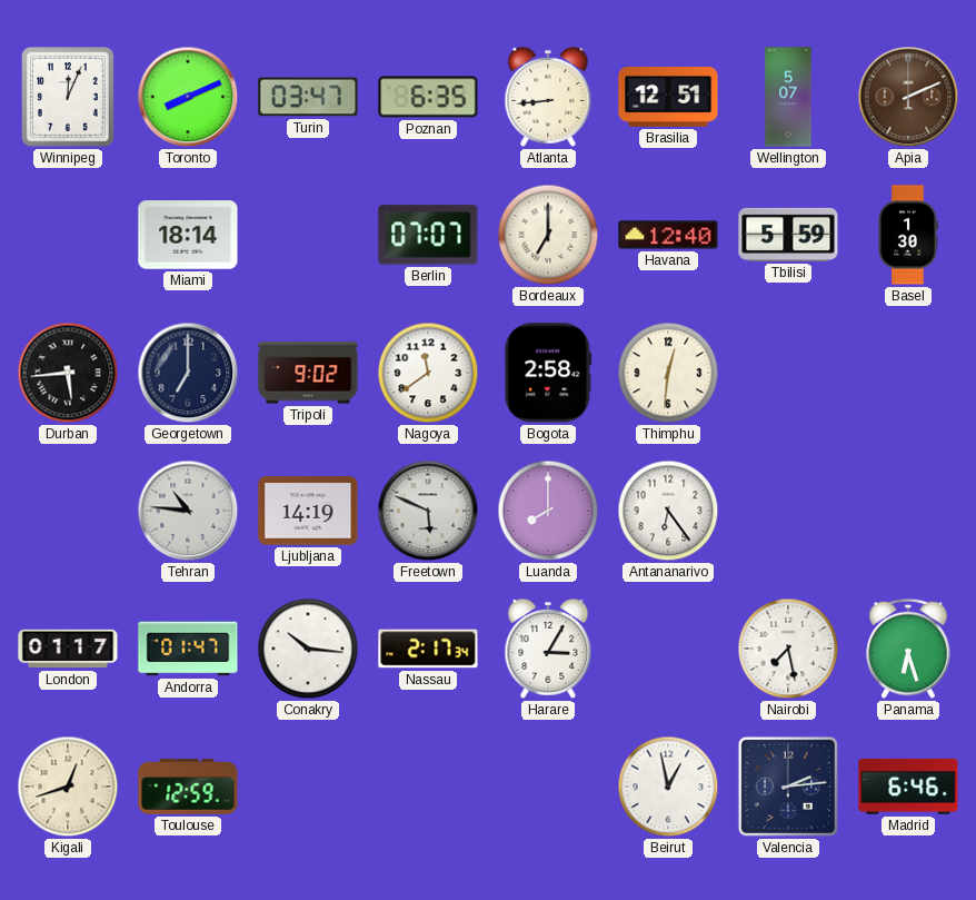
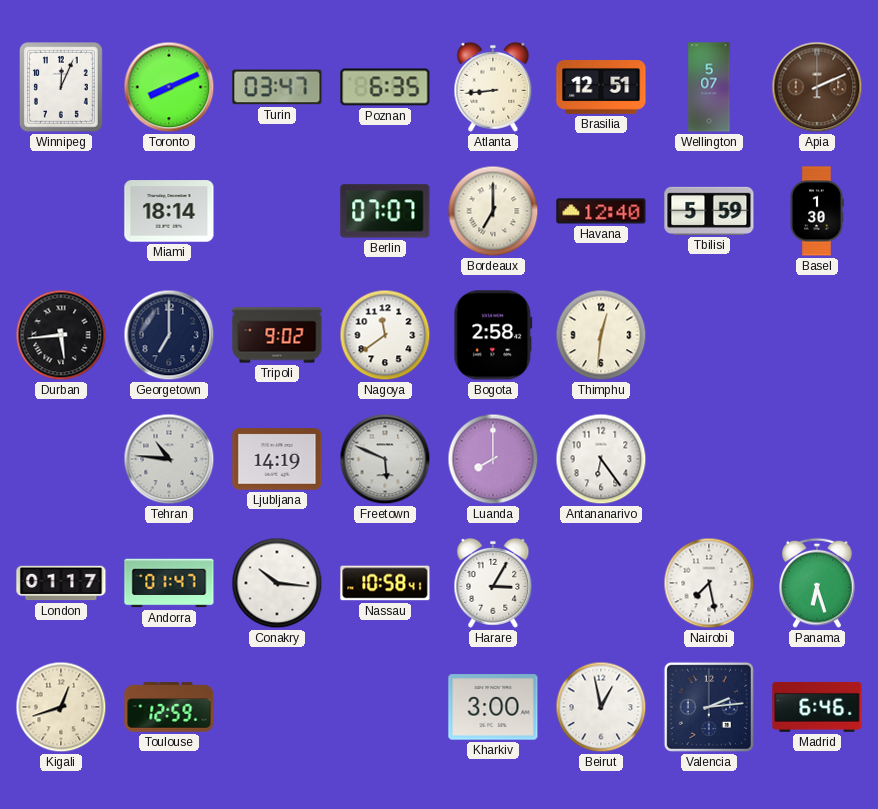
Nassau: 2:17 -> 10:58 (385, 583)
Kharkiv: none -> 3:00 (493, 707)
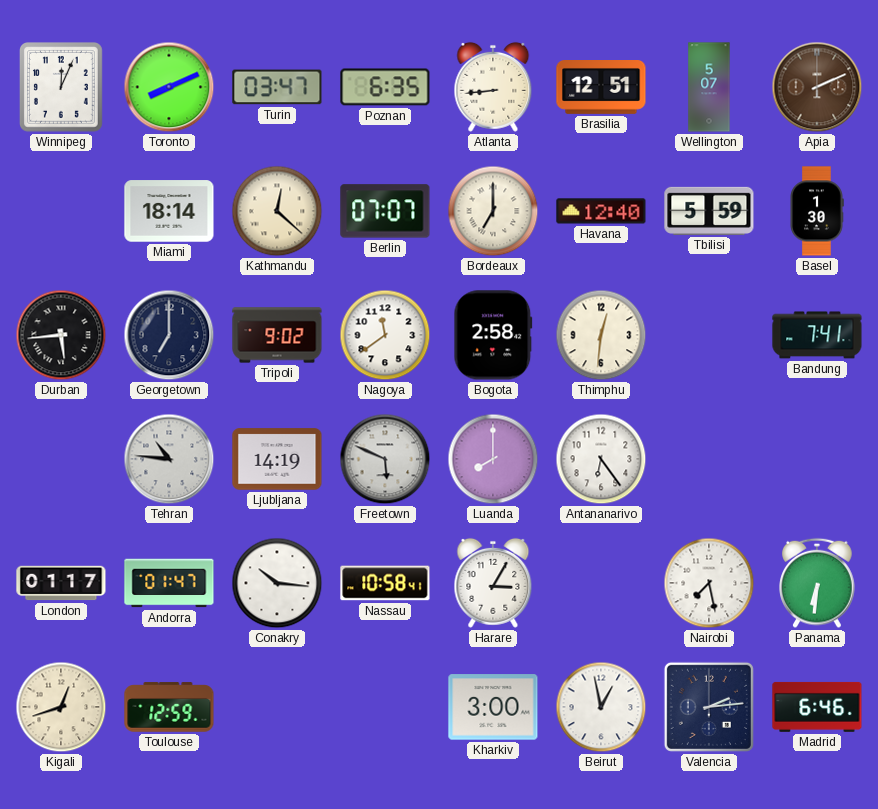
Kathmandu: none -> 12:22 (277, 211)
Bandung: none -> 7:41 (817, 335)
Panama: 6:27 -> 6:31 (817, 583)
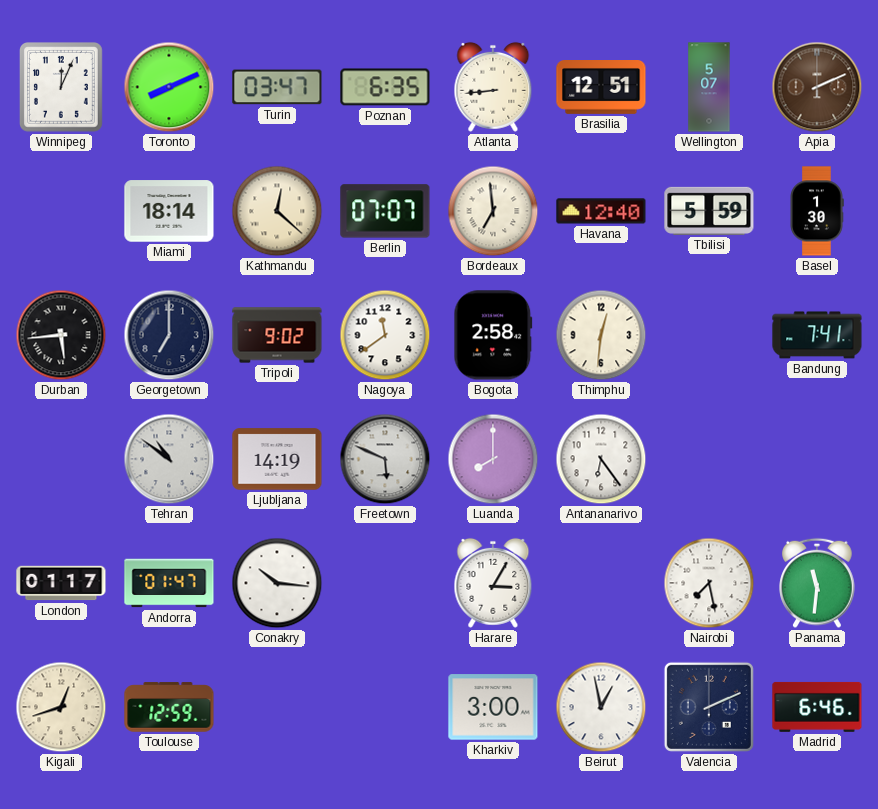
Bordeaux: 7:00 -> 6:59 (493, 211)
Tehran: 10:46 -> 10:51 (169, 459)
Nassau: 10:58 -> none (385, 583)
Panama: 6:31 -> 11:31 (817, 583)
Valencia: 2:14 -> 2:11 (709, 707)
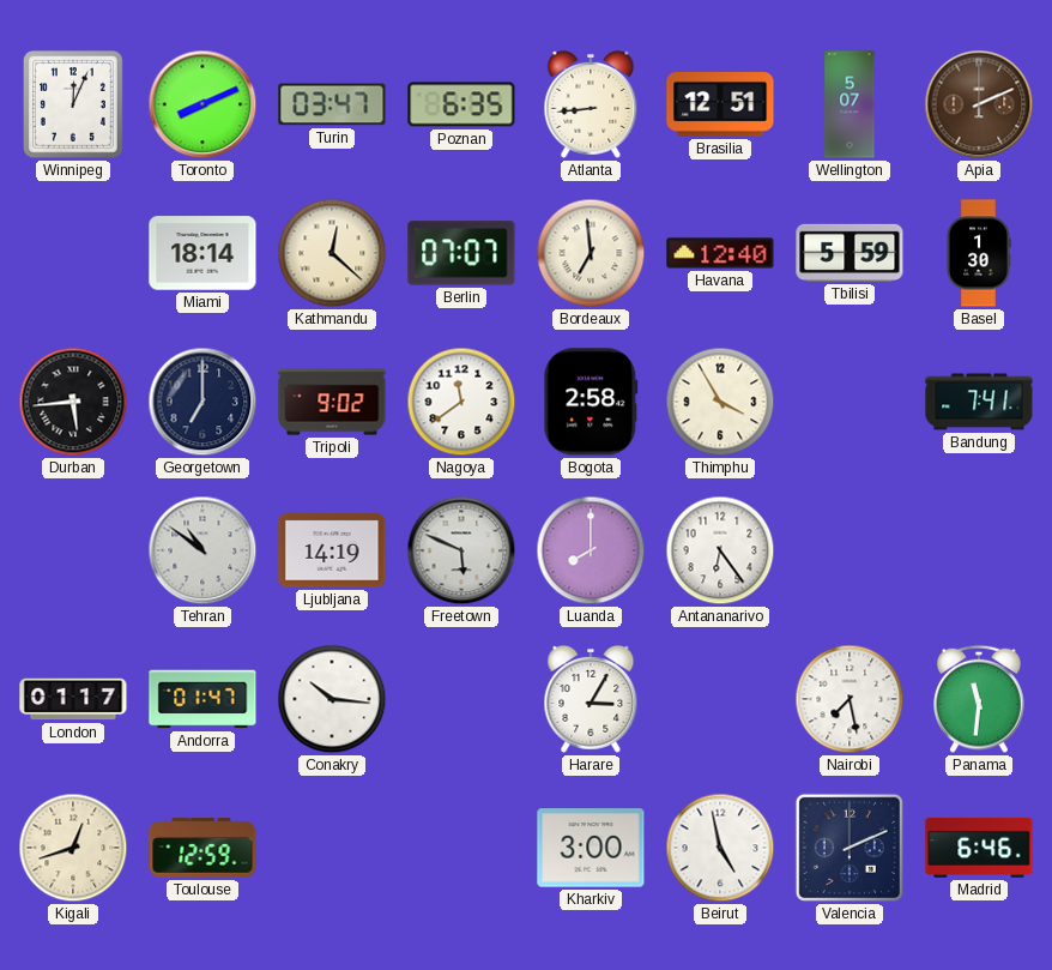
Thimphu: 12:31 -> 3:55 (720, 402)
Beirut: 12:58 -> 4:58 (720, 848)
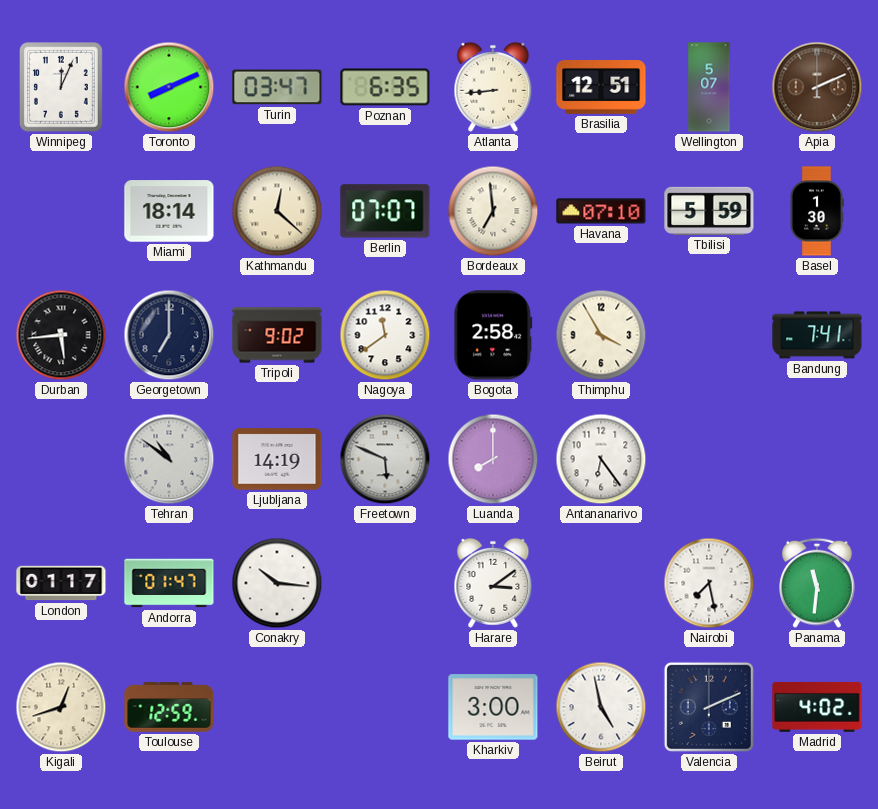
Havana: 12:40 -> 07:10 (601, 211)
Harare: 3:05 -> 3:09 (493, 583)
Madrid: 6:46 -> 4:02 (817, 707)
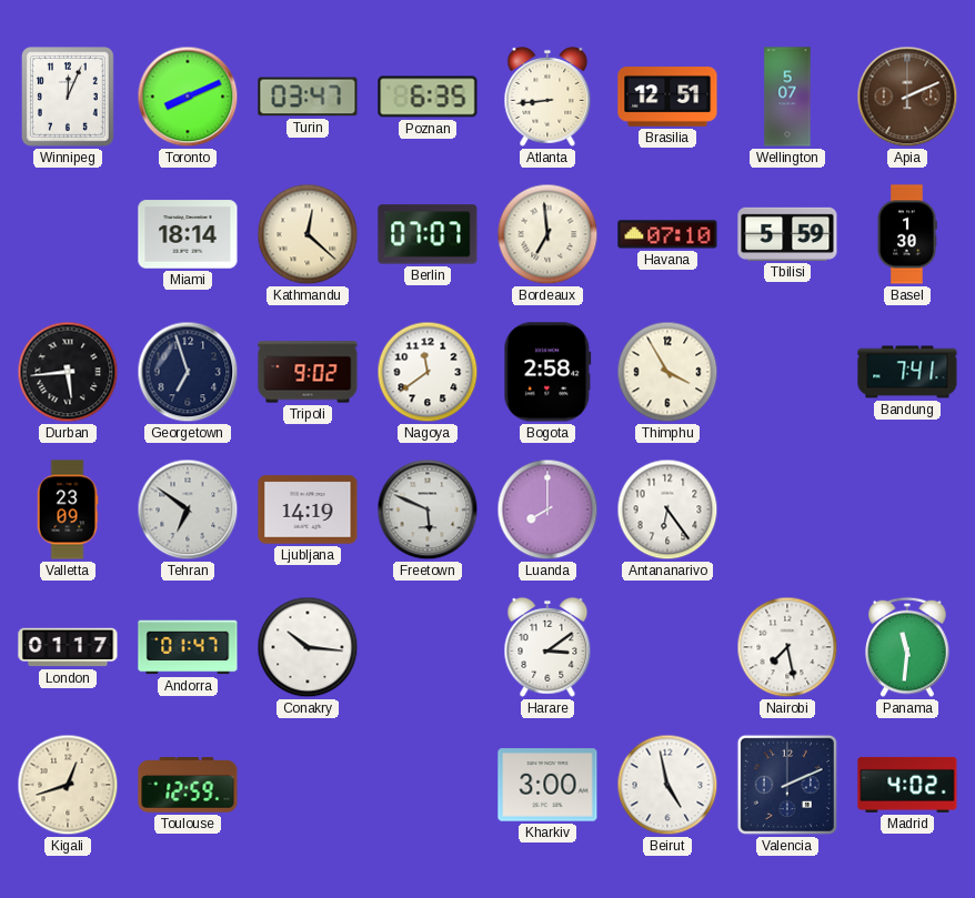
Georgetown: 7:00 -> 6:57 (188, 372)
Valletta: none -> 23:09 (68, 509)
Tehran: 10:51 -> 6:51 (188, 509)
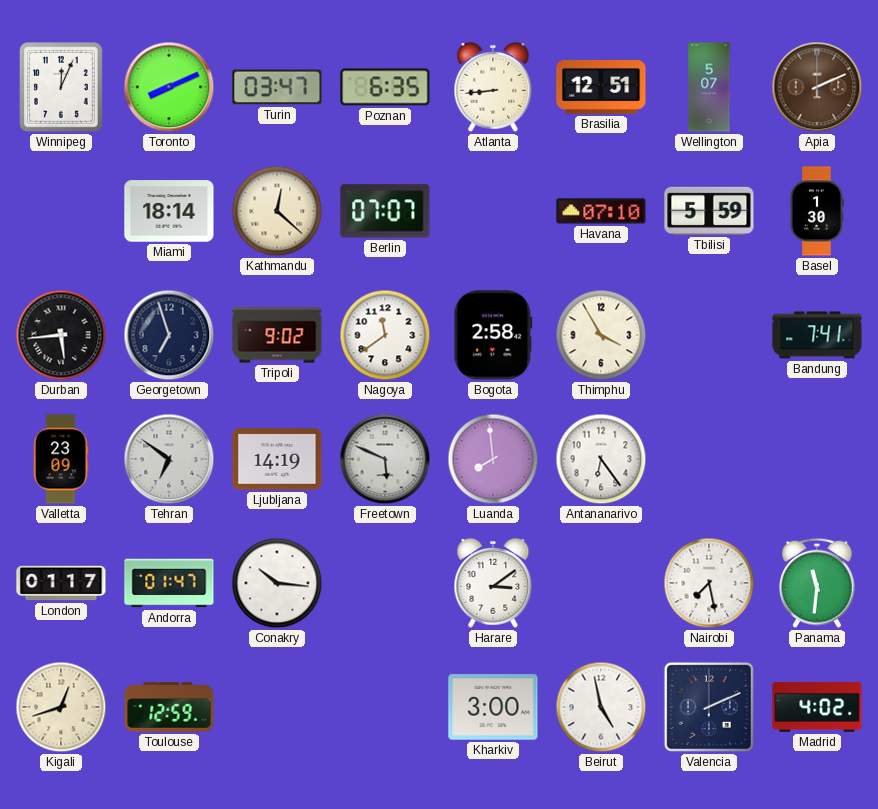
Bordeaux: 6:59 -> none (547, 234)
Luanda: 8:00 -> 7:59 (493, 459)
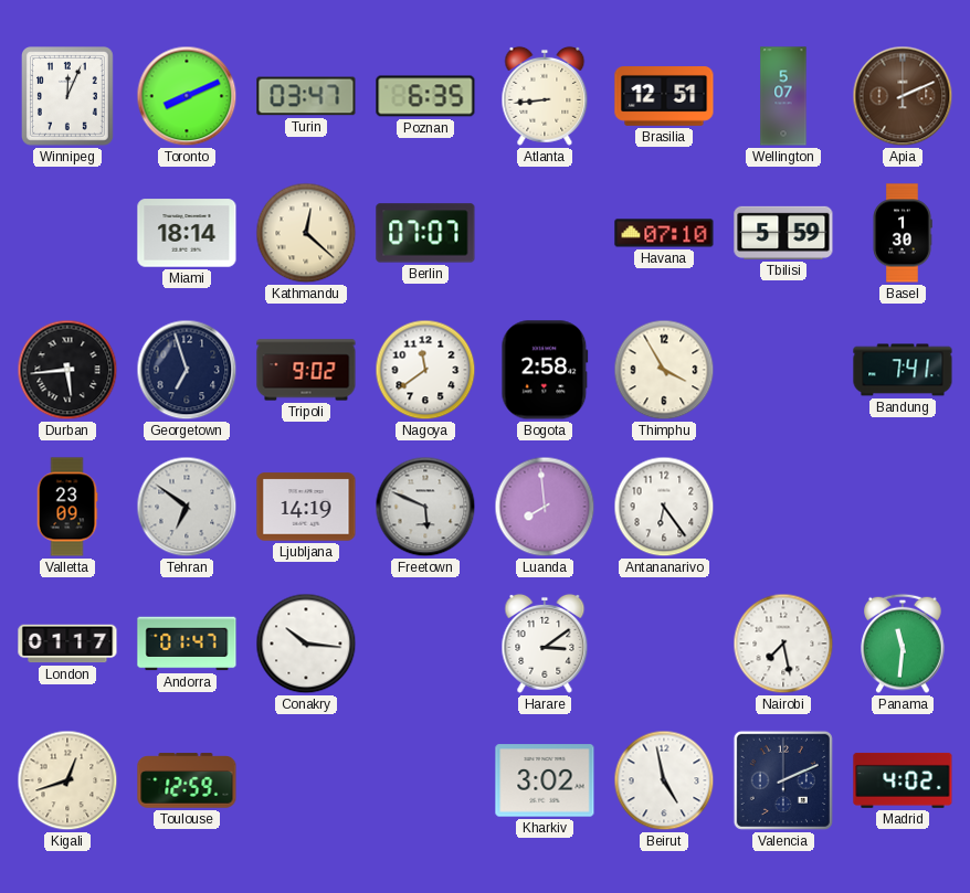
Kharkiv: 3:00 -> 3:02 (545, 780)
